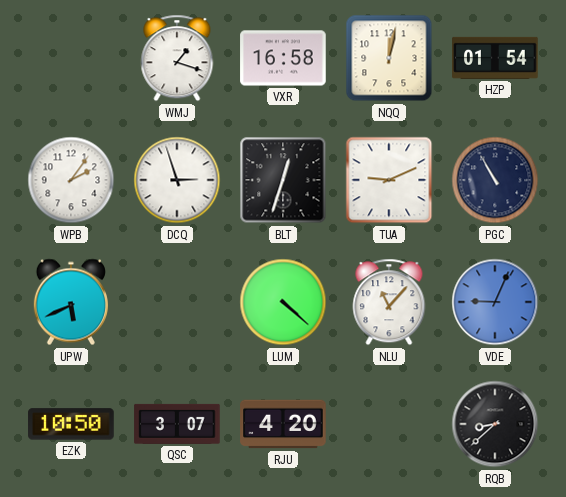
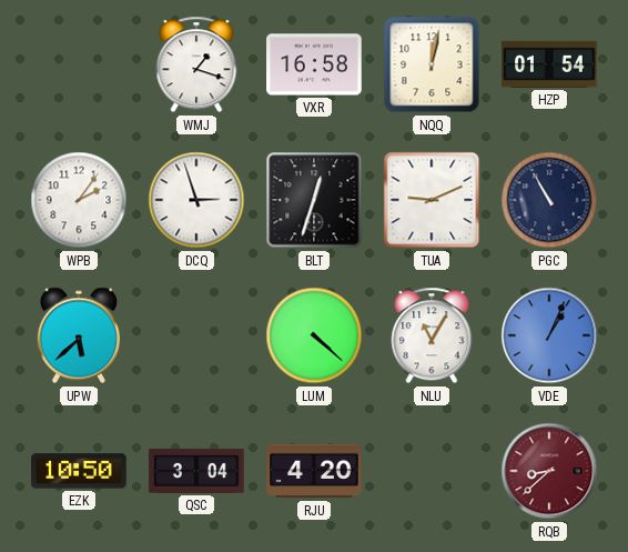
UPW: 5:41 -> 5:38 (79, 335)
NLU: 11:07 -> 11:05 (432, 335)
VDE: 9:04 -> 1:04 (549, 335)
QSC: 3:07 -> 3:04 (196, 471)
RQB dial: black -> burgundy (549, 471)
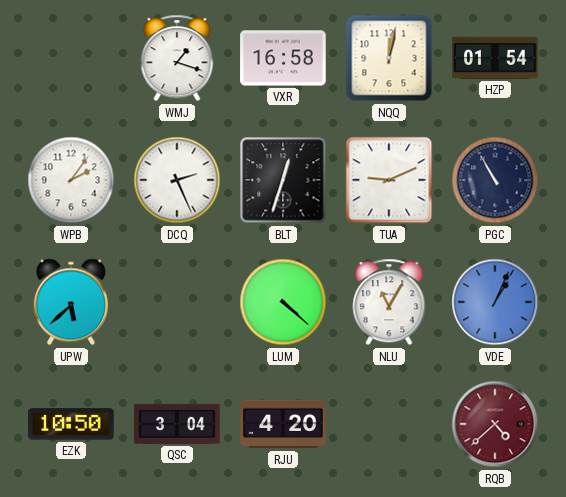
DCQ: 2:57 -> 2:26 (177, 180)
RQB: 8:38 -> 4:38 (495, 424)
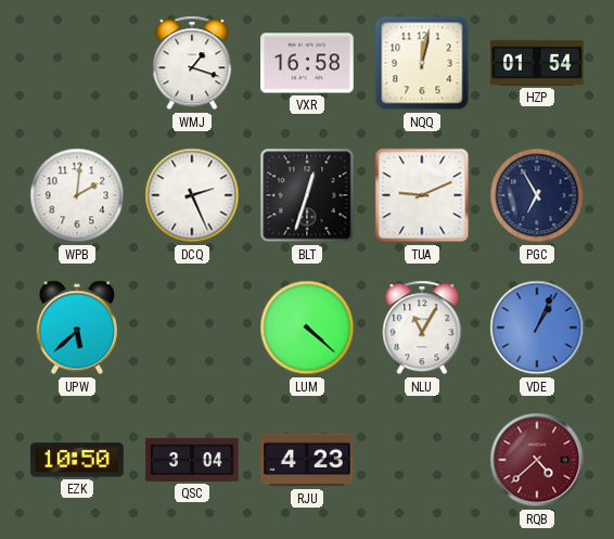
WPB: 2:06 -> 2:01 (77, 195)
PGC: 10:55 -> 6:55 (537, 195)
RJU: 4:20 -> 4:23 (307, 460)
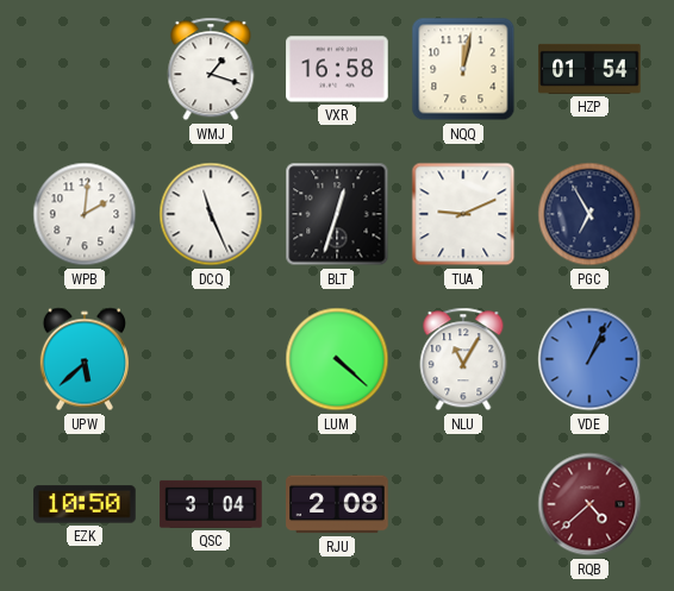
DCQ: 2:26 -> 11:26 (211, 214)
RJU: 4:23 -> 2:08 (337, 504)
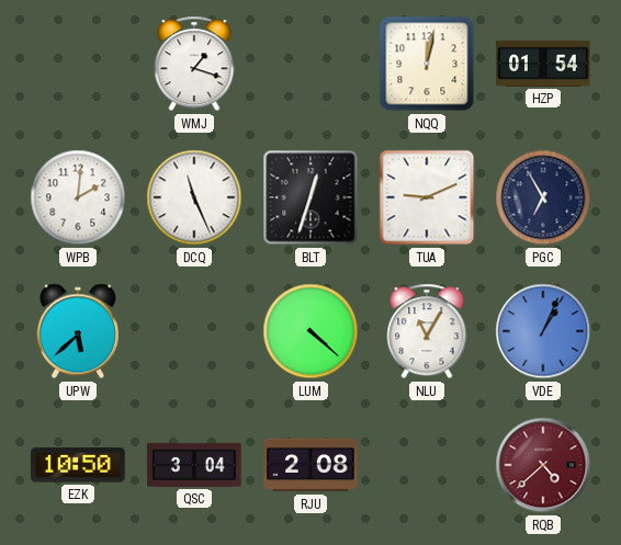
VXR: 16:58 -> none (337, 69)
